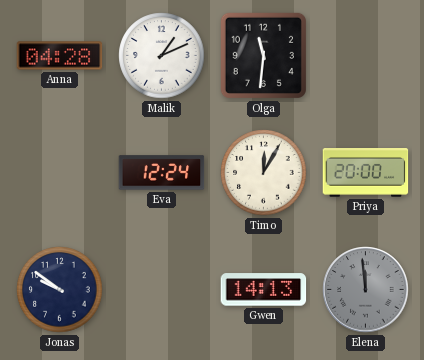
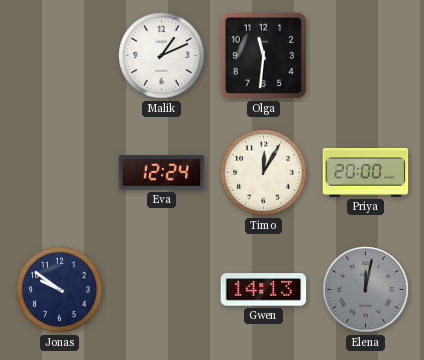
Anna: 04:28 -> none (60, 56)
Elena: 11:59 -> 12:02 (366, 290)
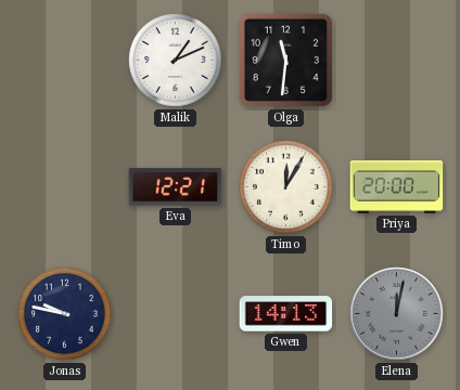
Eva: 12:24 -> 12:21 (176, 187)
Jonas: 9:51 -> 9:47 (65, 314)
